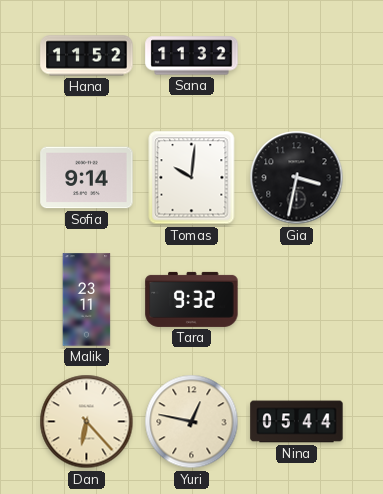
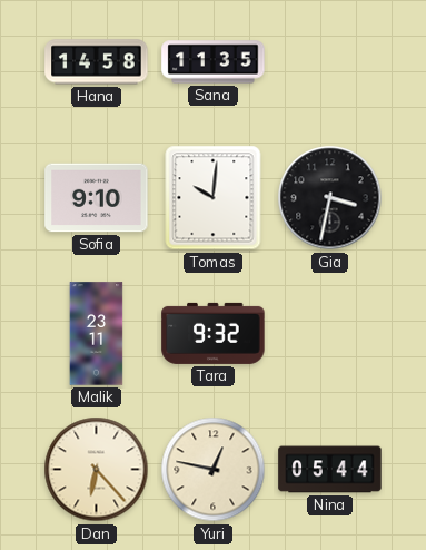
Hana: 11:52 -> 14:58 (97, 62)
Sana: 11:32 -> 11:35 (214, 62)
Sofia: 9:14 -> 9:10 (97, 198)
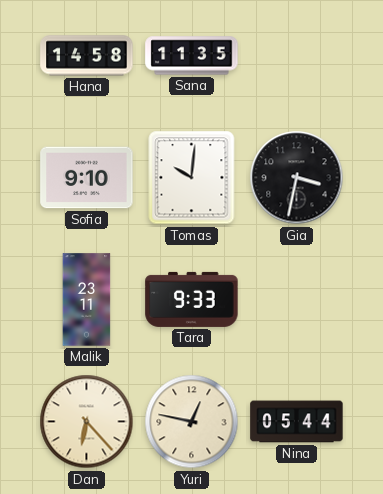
Tara: 9:32 -> 9:33 (192, 299)
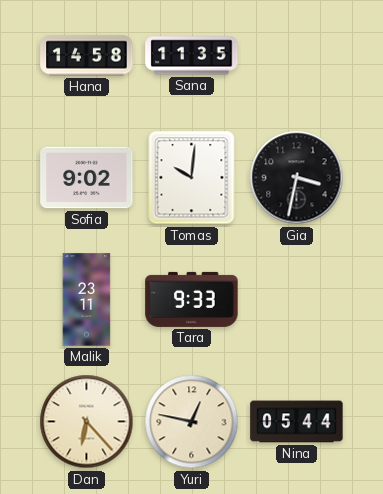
Sofia: 9:10 -> 9:02 (87, 178)
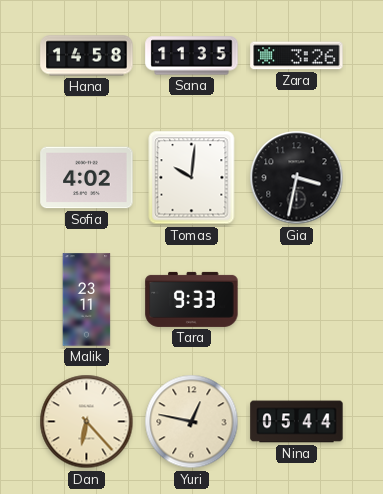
Zara: none -> 3:26 (297, 56)
Sofia: 9:02 -> 4:02 (87, 178)
